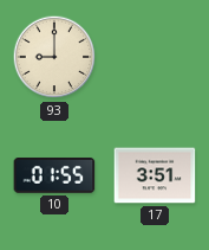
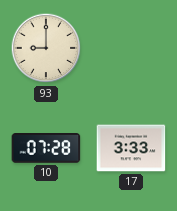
10: 01:55 -> 07:28 (46, 148)
17: 3:51 -> 3:33 (131, 148)
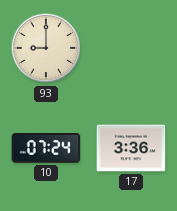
10: 07:28 -> 07:24 (46, 148)
17: 3:33 -> 3:36 (131, 148)
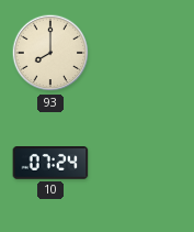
93: 9:00 -> 8:00 (50, 53)
17: 3:36 -> none (131, 148)
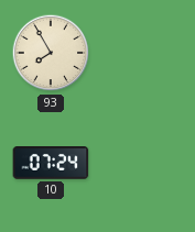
93: 8:00 -> 7:55 (51, 53)
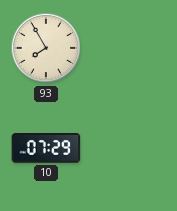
10: 07:24 -> 07:29 (46, 148)
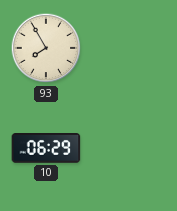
10: 07:29 -> 06:29 (46, 148)
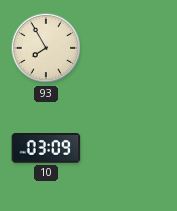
10: 06:29 -> 03:09 (46, 148)
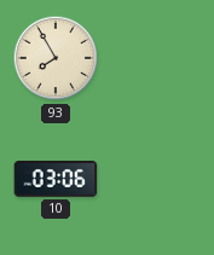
10: 03:09 -> 03:06 (56, 179)
